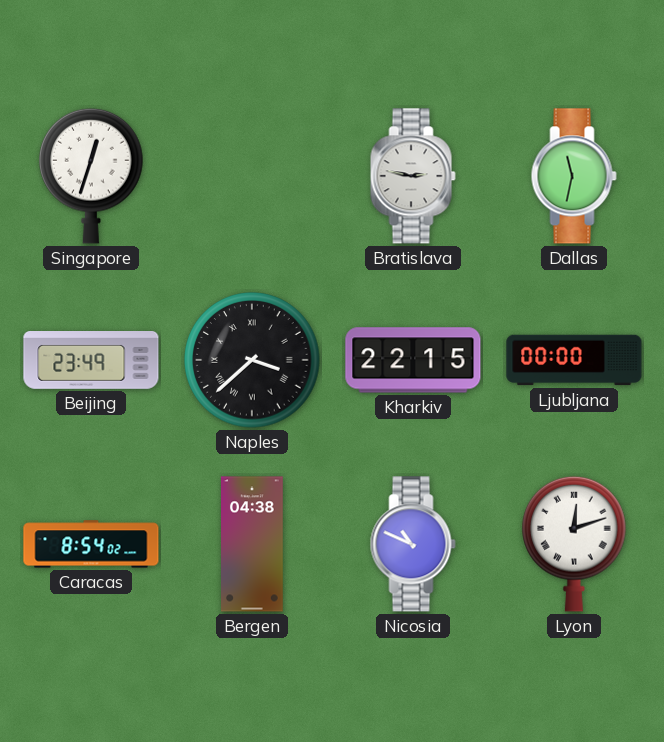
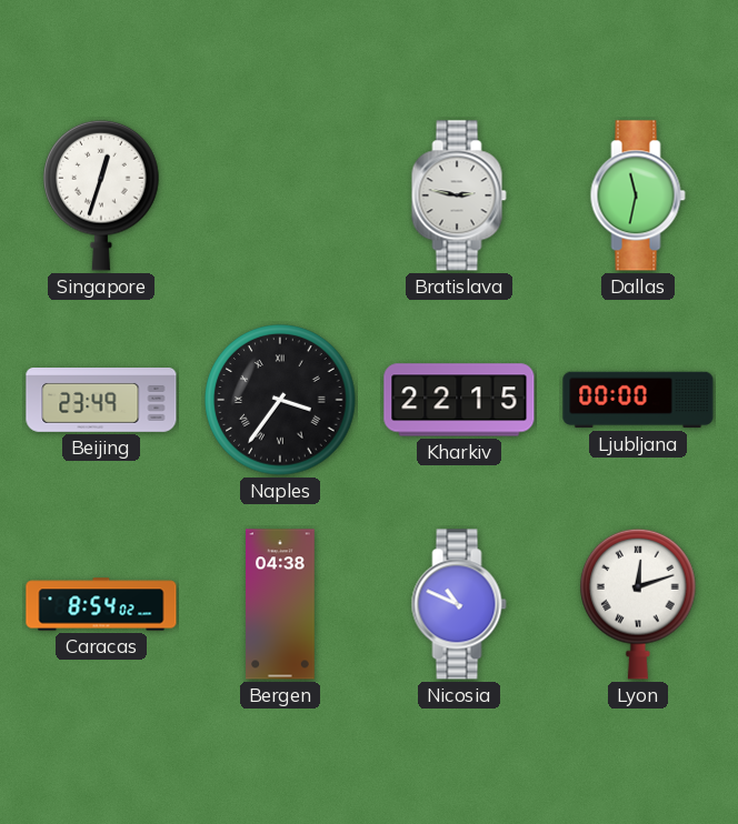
Naples: 3:38 -> 3:36 (280, 400)
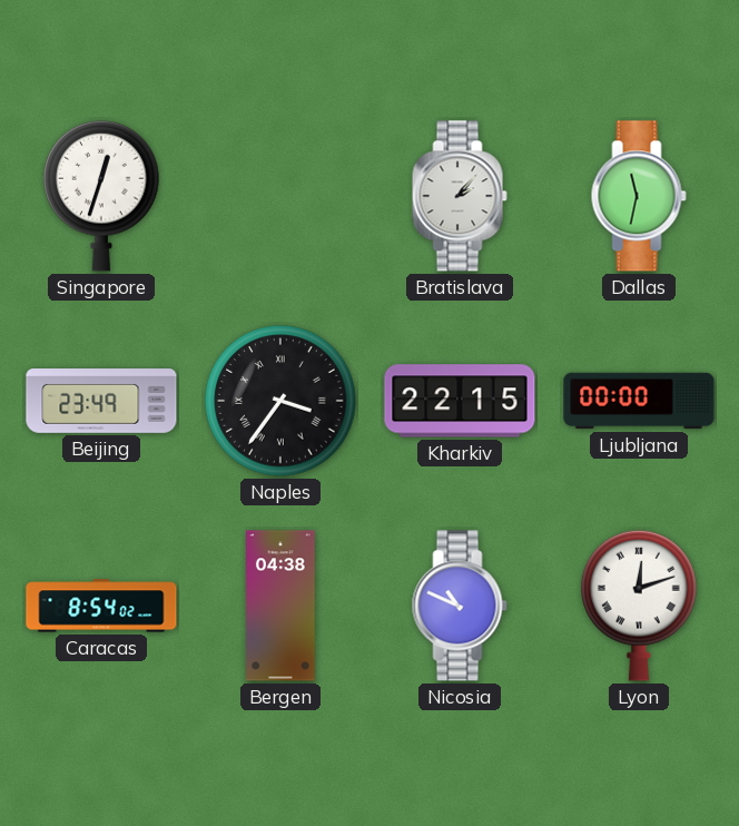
Bratislava: 2:47 -> 2:07 (460, 196)
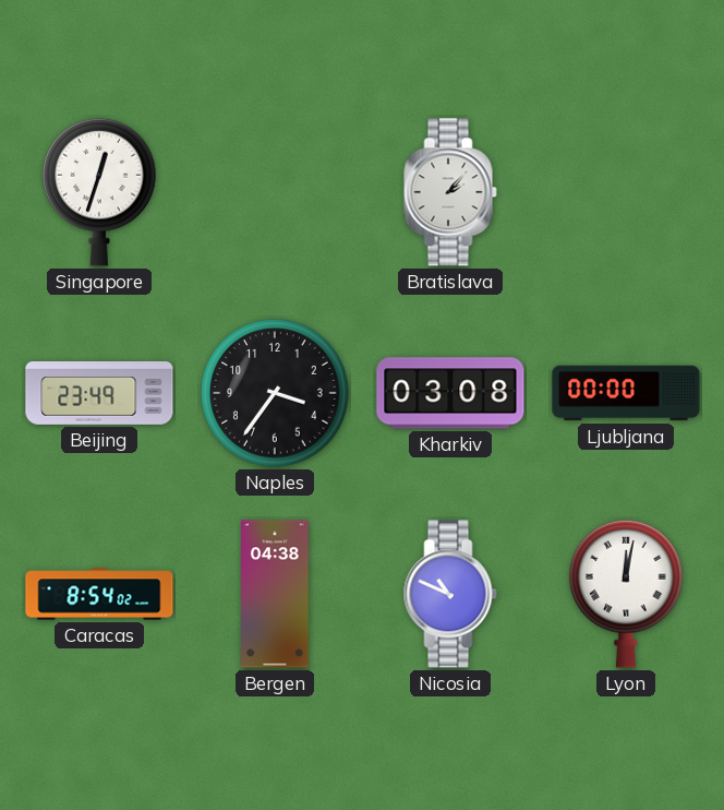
Dallas: 11:32 -> none (639, 196)
Naples numerals: Roman -> Arabic (275, 393)
Kharkiv: 22:15 -> 03:08 (450, 393)
Lyon: 12:12 -> 12:02 (626, 594)
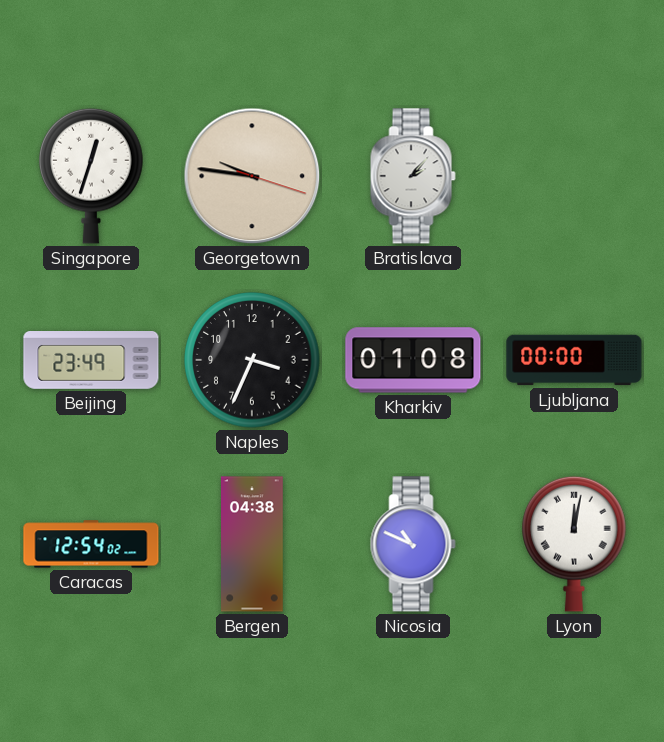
Georgetown: none -> 9:46 (252, 176)
Naples: 3:36 -> 3:34 (252, 360)
Kharkiv: 03:08 -> 01:08 (413, 360)
Caracas: 8:54 -> 12:54 (91, 544)
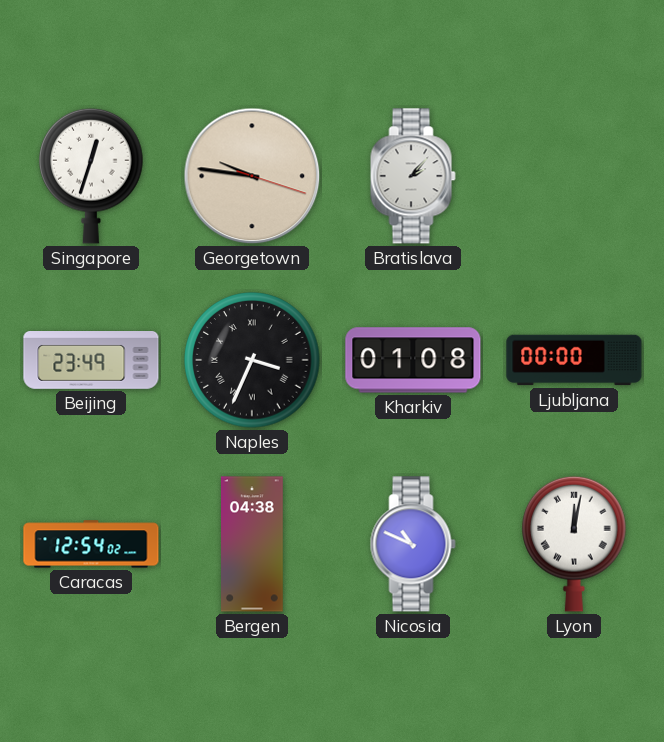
Naples numerals: Arabic -> Roman (252, 360)
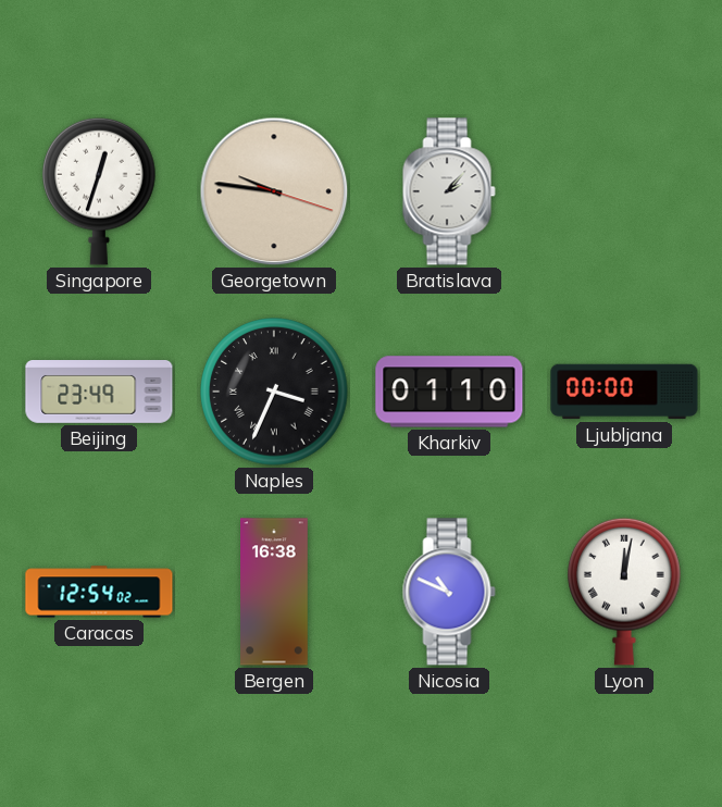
Kharkiv: 01:08 -> 01:10 (449, 392)
Bergen: 04:38 -> 16:38 (275, 592)
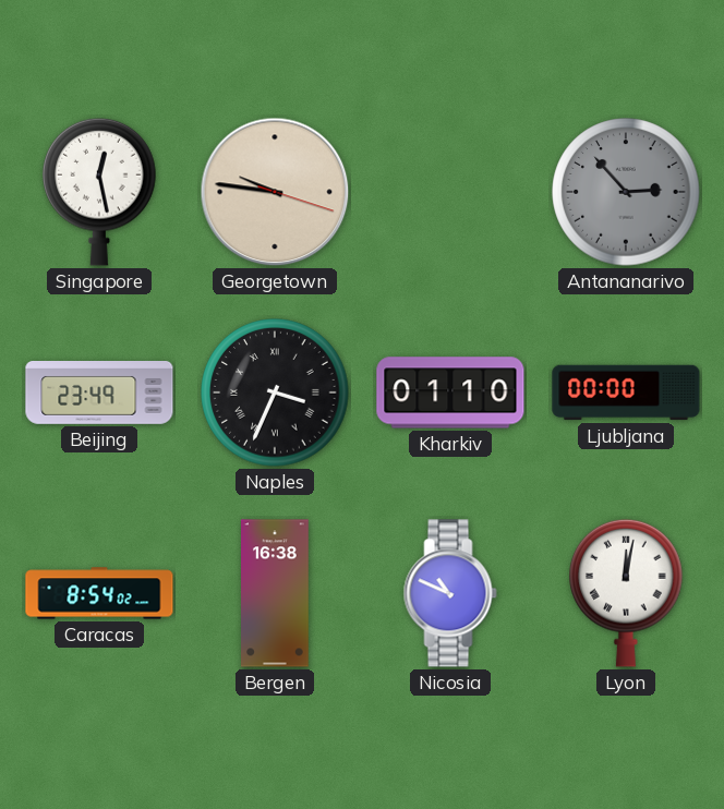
Singapore: 12:33 -> 12:28 (99, 192)
Bratislava: 2:07 -> none (449, 191)
Antananarivo: none -> 2:53 (626, 192)
Caracas: 12:54 -> 8:54 (99, 593)
